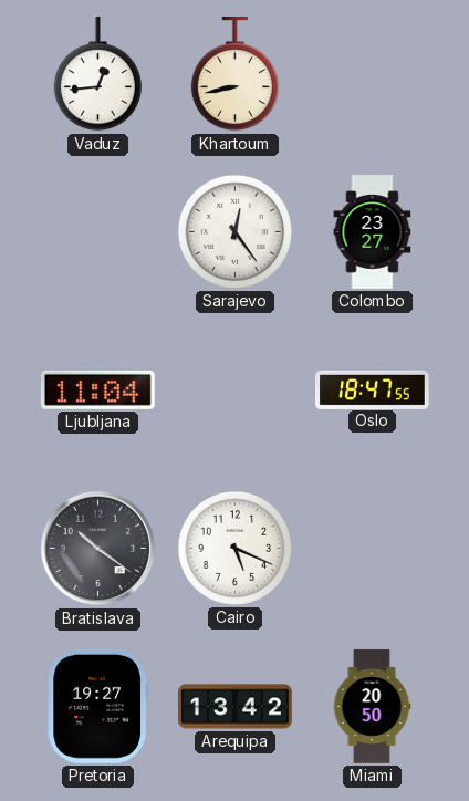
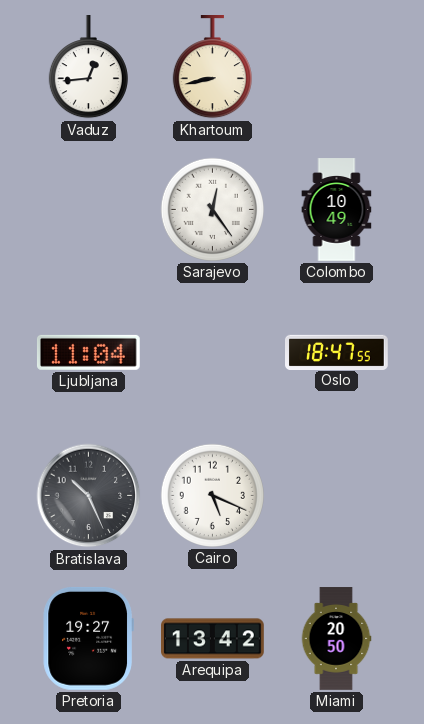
Colombo: 23:27 -> 10:49 (337, 210)
Bratislava: 10:21 -> 10:26 (89, 496)
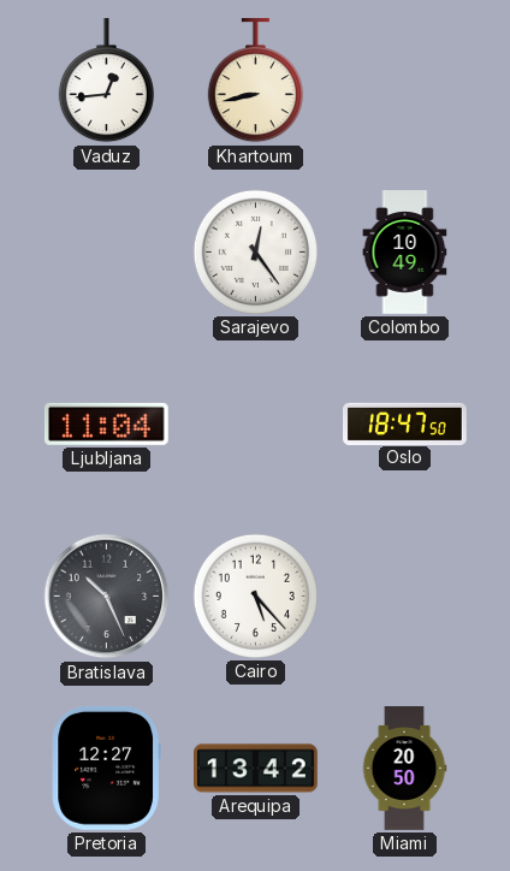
Oslo: 18:47:55 -> 18:47:50 (405, 423)
Cairo: 5:19 -> 5:23 (255, 596)
Pretoria: 19:27 -> 12:27 (106, 768)
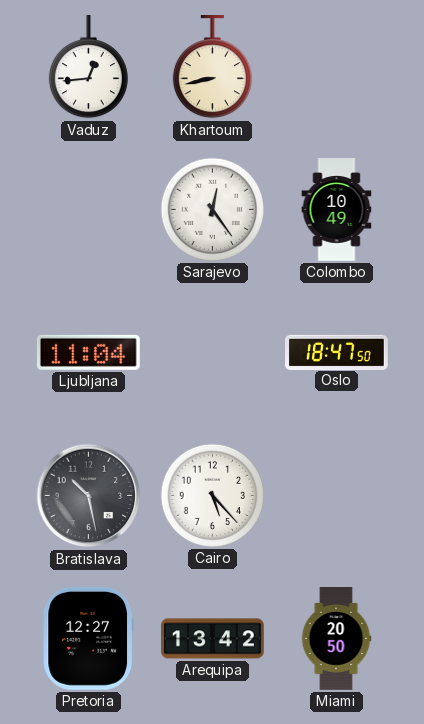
Bratislava: 10:26 -> 10:28 (89, 496)
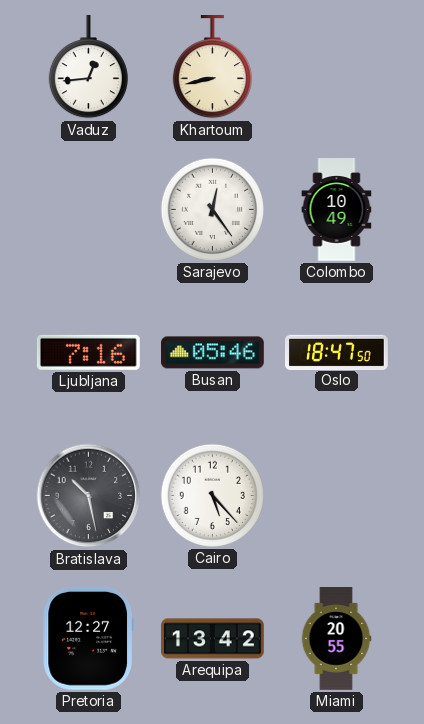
Ljubljana: 11:04 -> 7:16 (88, 352)
Busan: none -> 05:46 (213, 353)
Miami: 20:50 -> 20:55 (336, 639)
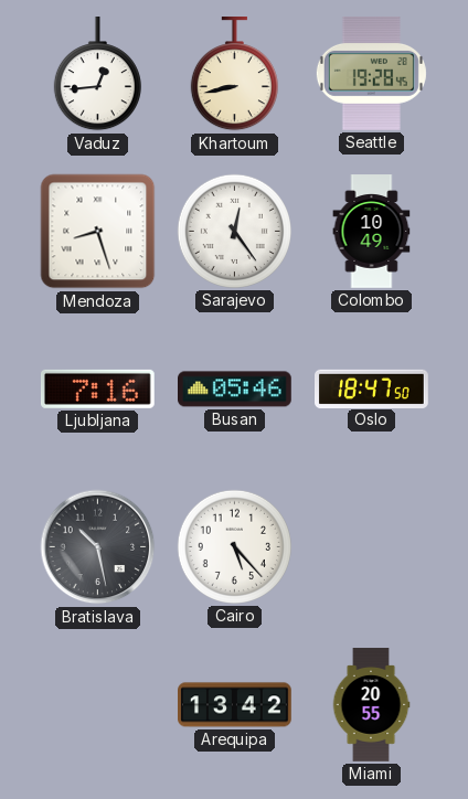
Seattle: none -> 19:28 (371, 74)
Mendoza: none -> 8:27 (98, 232)
Pretoria: 12:27 -> none (88, 638)
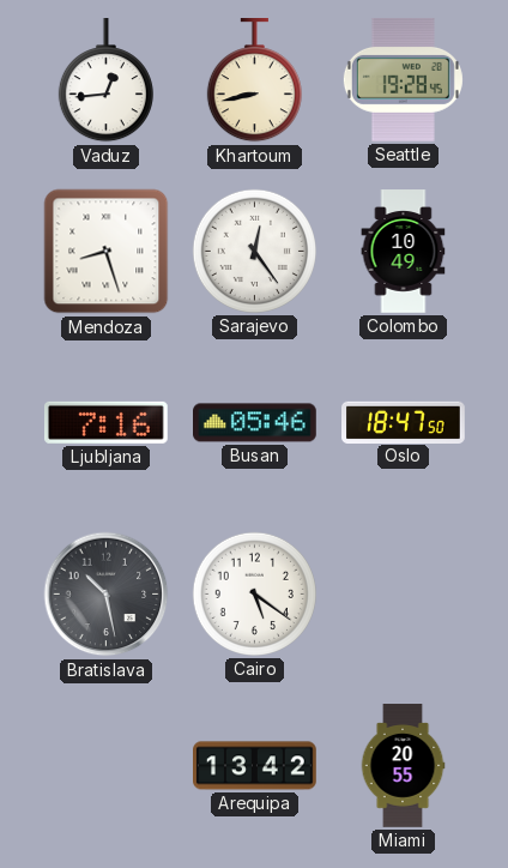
Cairo: 5:23 -> 5:21 (254, 593)
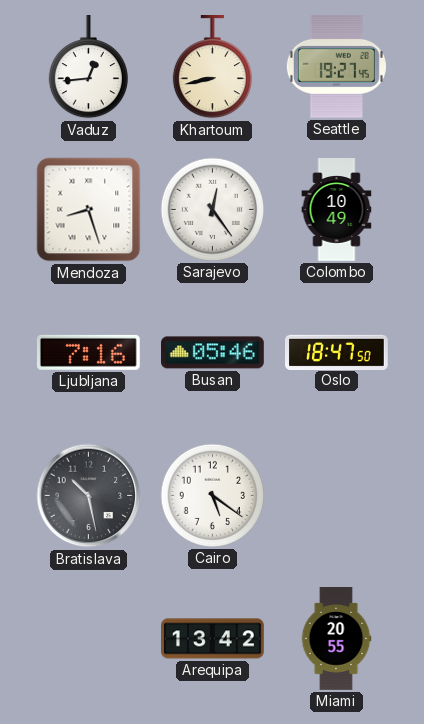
Seattle: 19:28 -> 19:27 (336, 67)
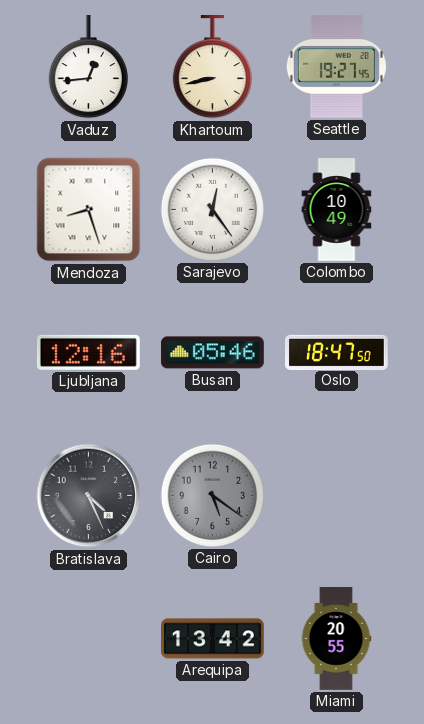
Ljubljana: 7:16 -> 12:16 (88, 352)
Bratislava: 10:28 -> 4:26 (89, 496)
Cairo dial: white -> grey (212, 495)
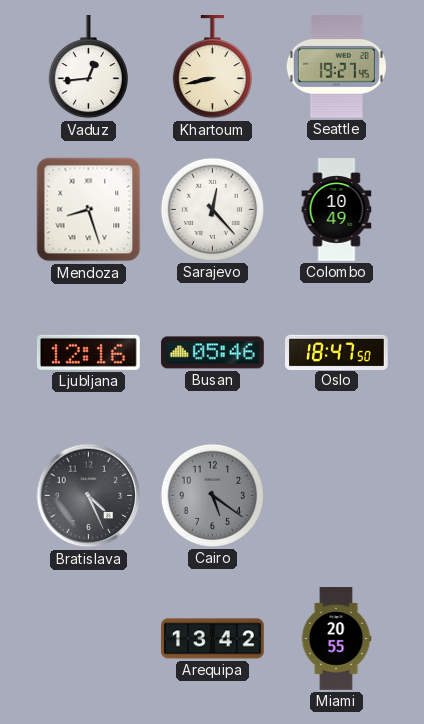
Sarajevo: 12:24 -> 12:23 (212, 209)
